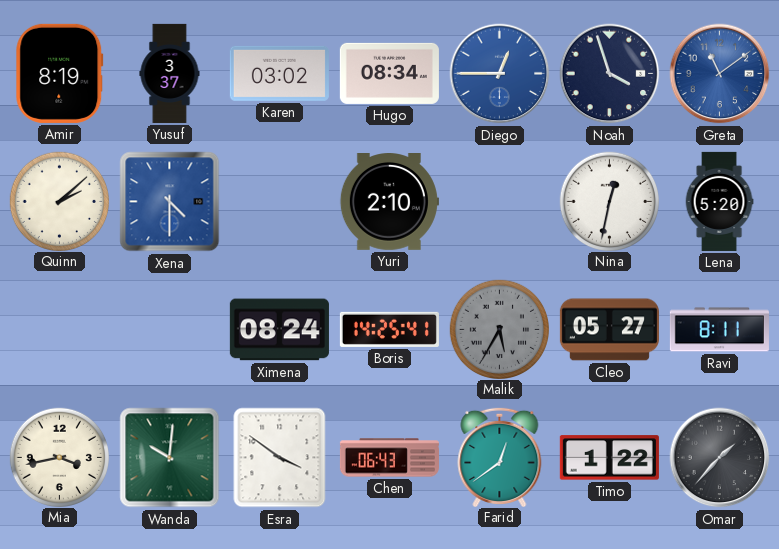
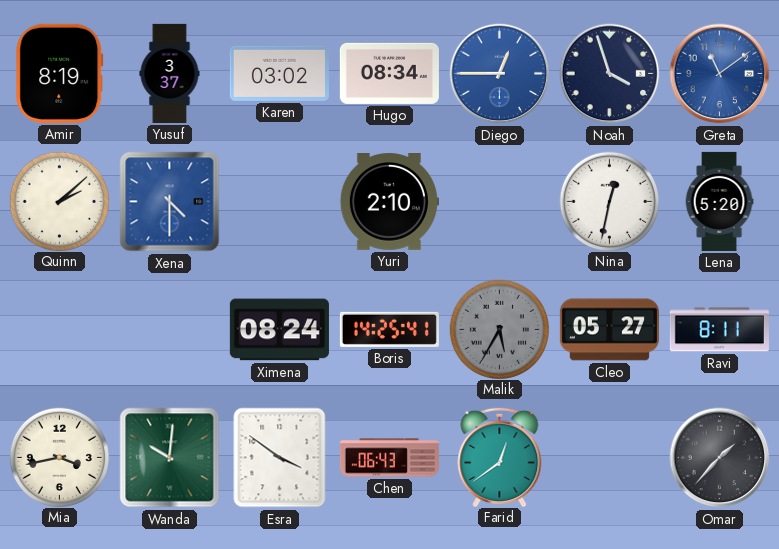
Timo: 1:22 -> none (609, 458)
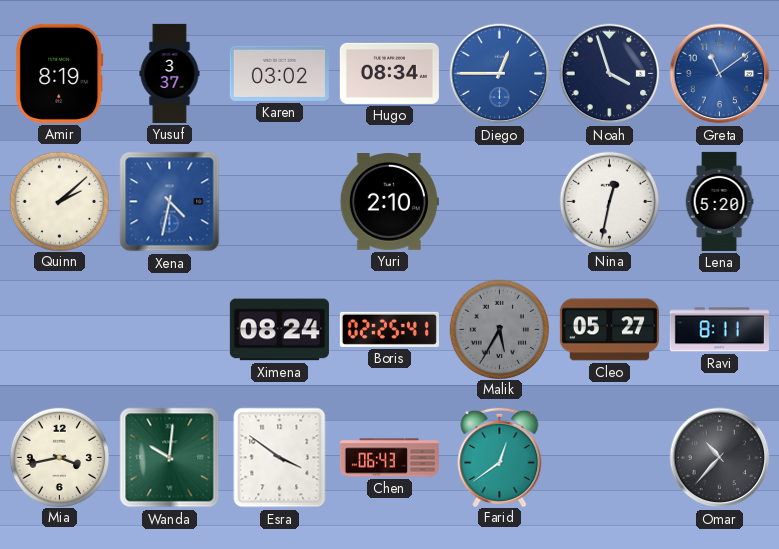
Xena: 4:30 -> 4:32 (170, 202)
Boris: 14:25 -> 02:25 (389, 329)
Omar: 1:37 -> 10:37 (720, 458)
